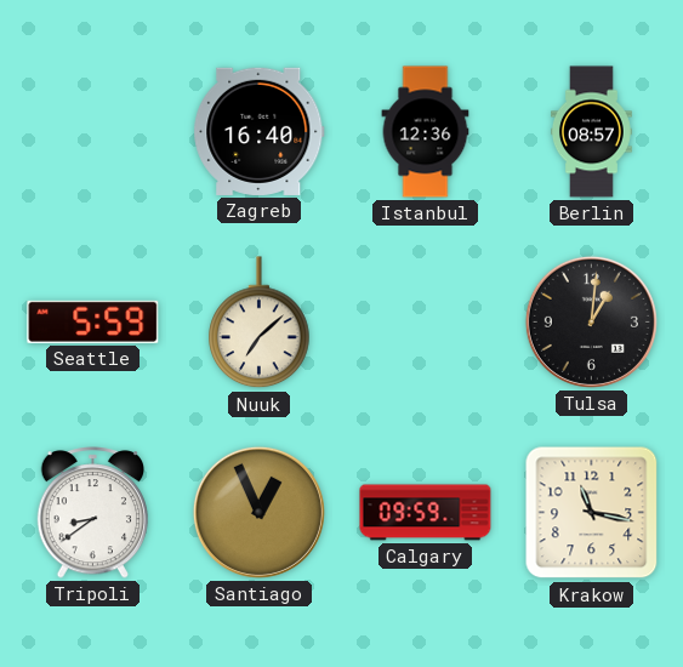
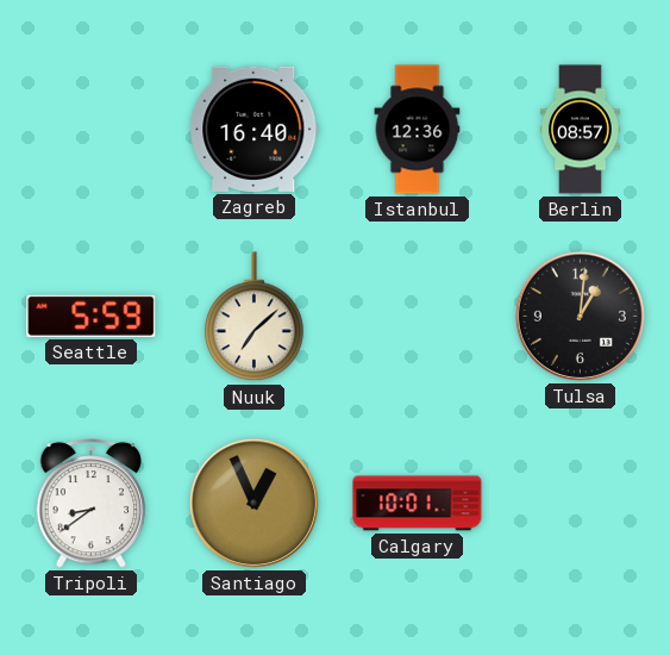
Calgary: 09:59 -> 10:01 (418, 504)
Krakow: 11:17 -> none (592, 513)
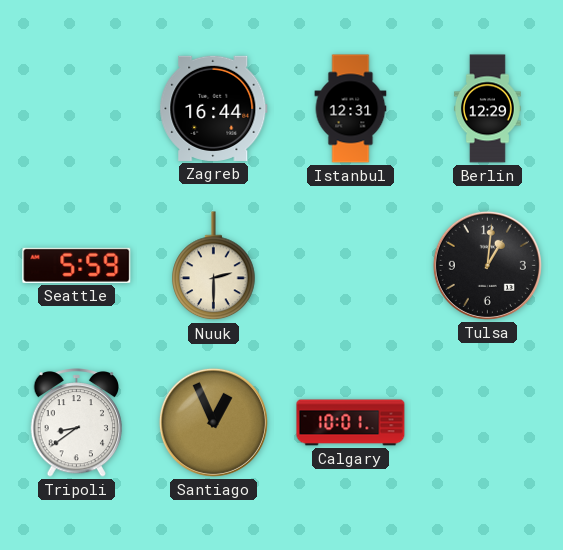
Zagreb: 16:40 -> 16:44 (214, 108)
Istanbul: 12:36 -> 12:31 (351, 109)
Berlin: 08:57 -> 12:29 (487, 109)
Nuuk: 7:08 -> 2:30 (214, 266)
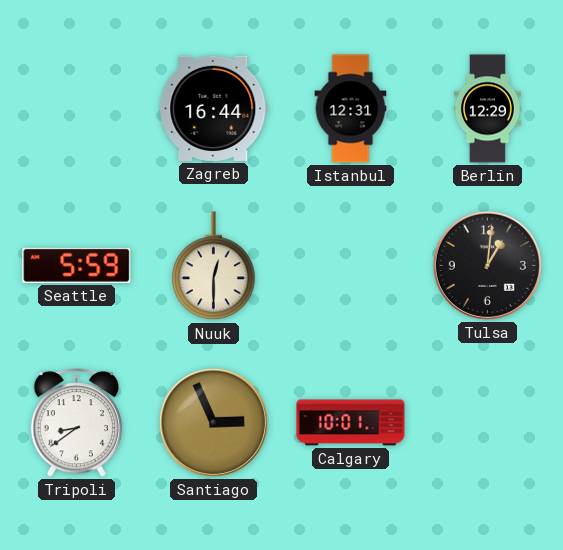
Nuuk: 2:30 -> 12:30 (214, 266)
Santiago: 12:56 -> 2:56 (213, 422)
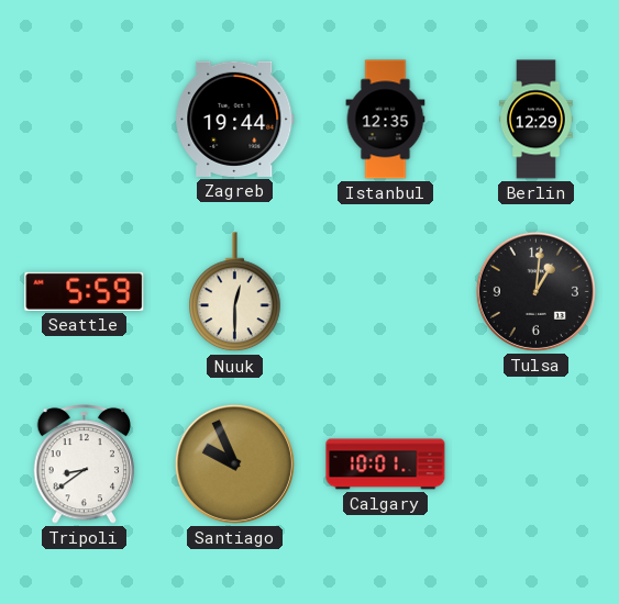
Zagreb: 16:44 -> 19:44 (235, 119)
Istanbul: 12:31 -> 12:35 (386, 120)
Santiago: 2:56 -> 9:56 (234, 463)
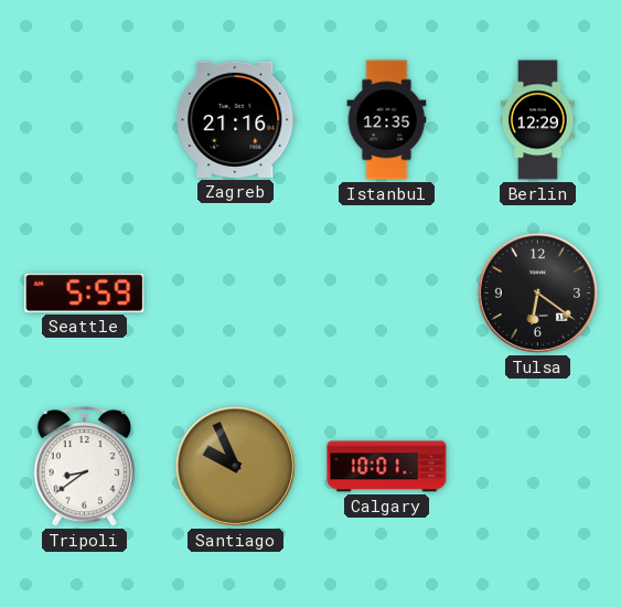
Zagreb: 19:44 -> 21:16 (236, 119)
Nuuk: 12:30 -> none (235, 292)
Tulsa: 1:01 -> 6:21 (537, 292)
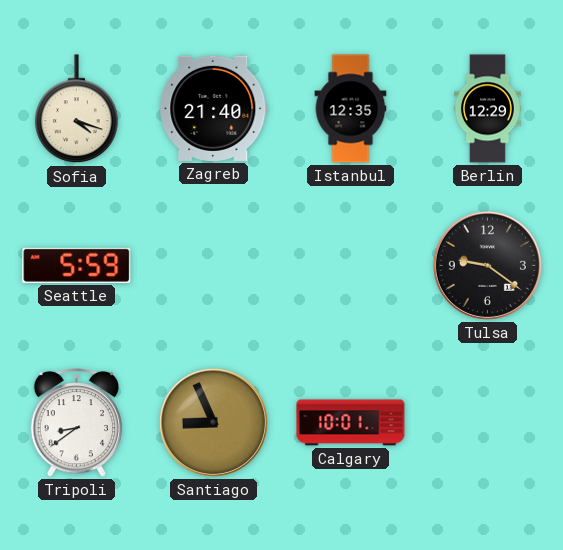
Sofia: none -> 4:18 (77, 109)
Zagreb: 21:16 -> 21:40 (214, 108)
Tulsa: 6:21 -> 9:21 (487, 265)
Santiago: 9:56 -> 8:56 (213, 422)
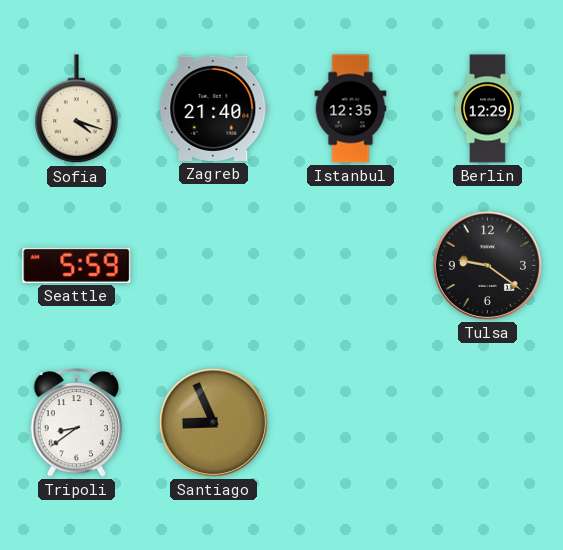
Calgary: 10:01 -> none (351, 423)
